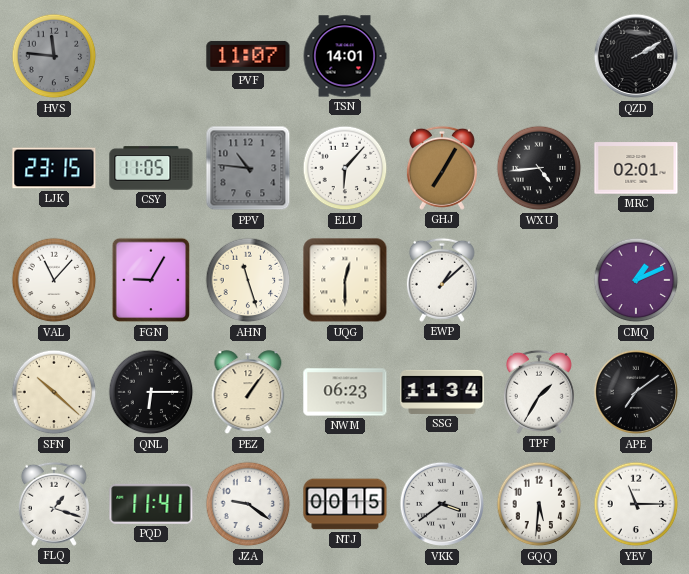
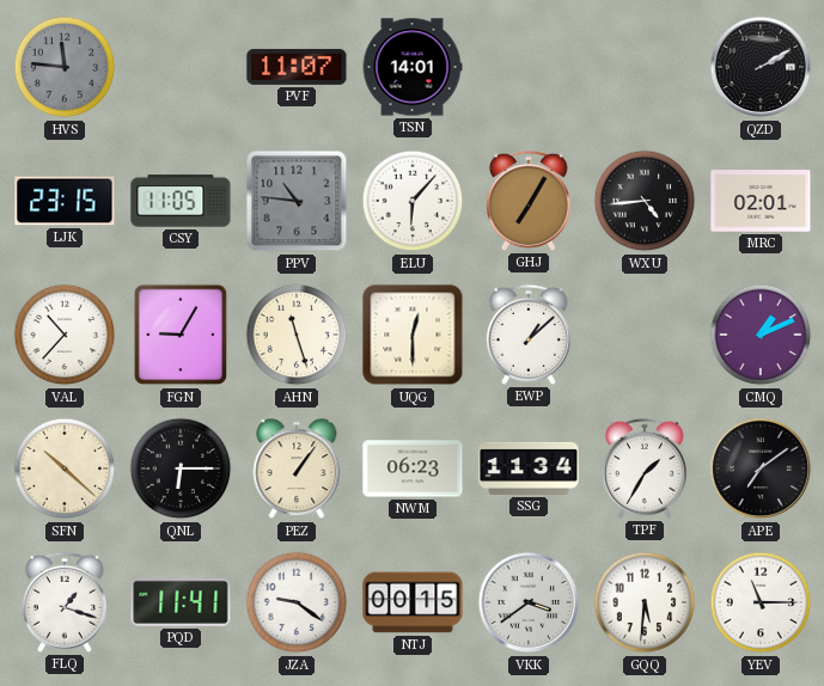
VAL: 11:07 -> 10:37 (65, 335)
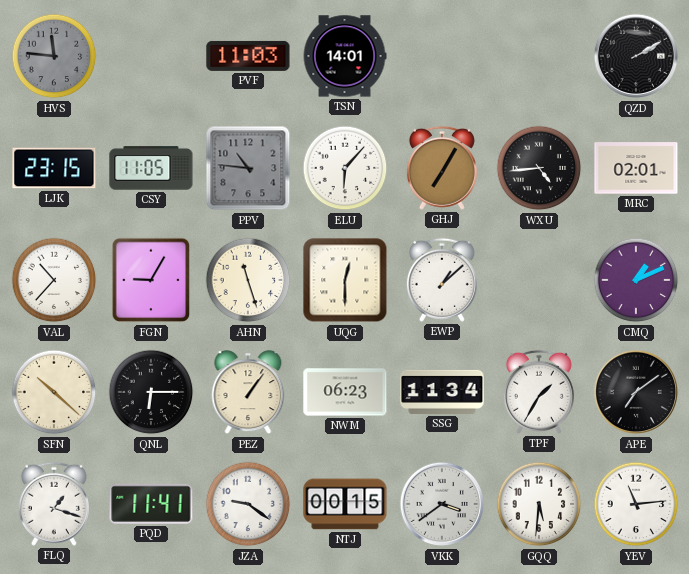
PVF: 11:07 -> 11:03 (248, 56)
YEV: 11:15 -> 11:14 (636, 504)
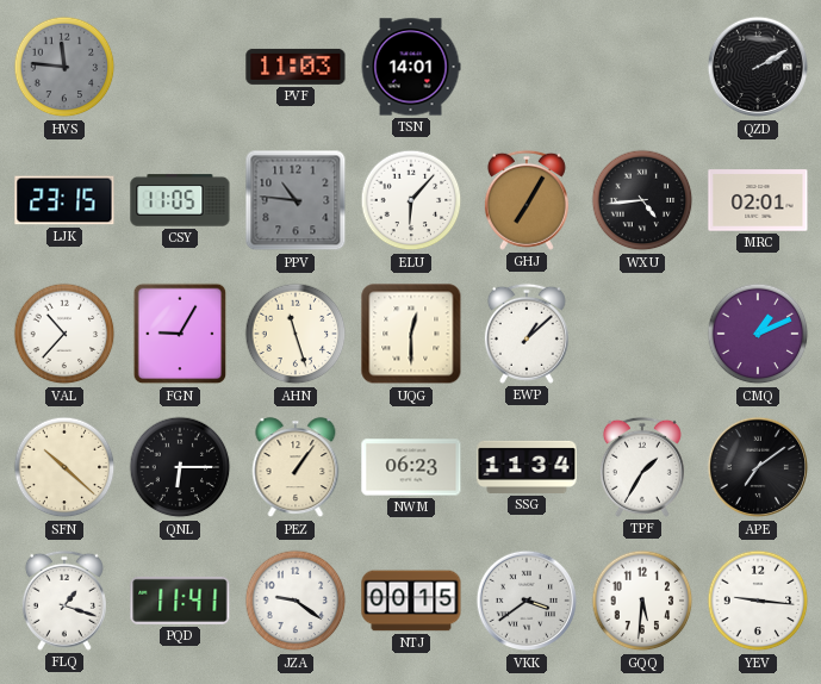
YEV: 11:14 -> 9:16 (758, 601)
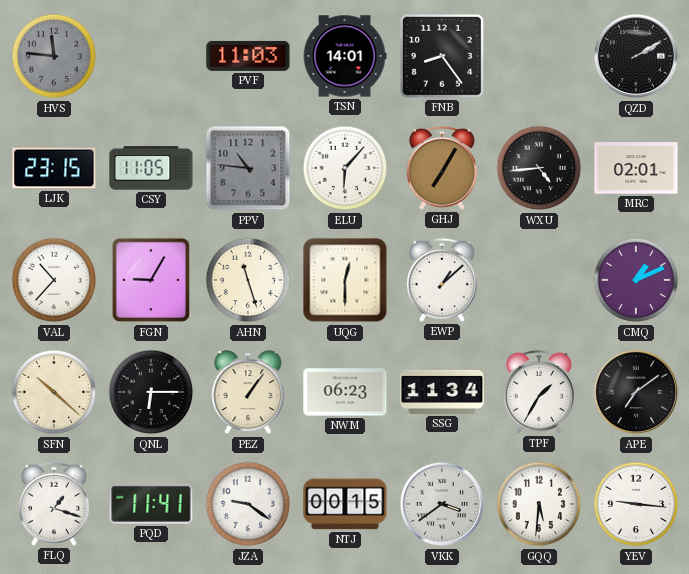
FNB: none -> 8:24 (442, 56)
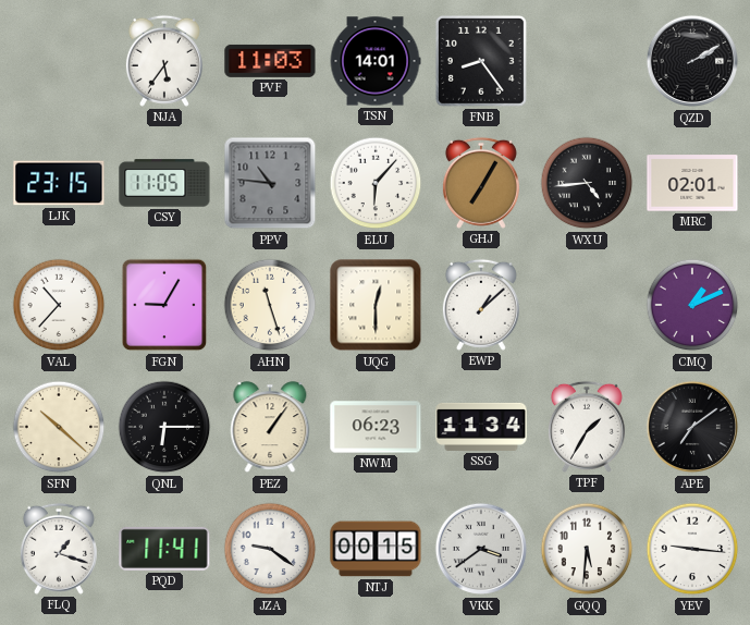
HVS: 11:46 -> none (54, 56)
NJA: none -> 5:36 (164, 61)
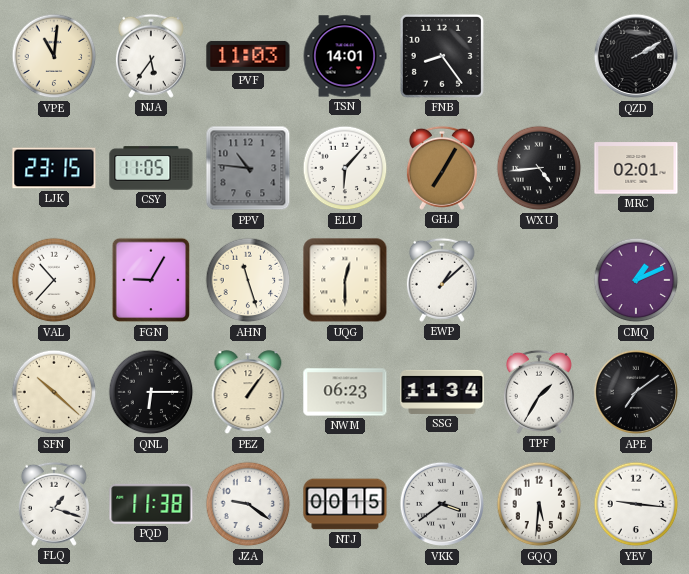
VPE: none -> 11:01 (54, 56)
PQD: 11:41 -> 11:38 (151, 504)
